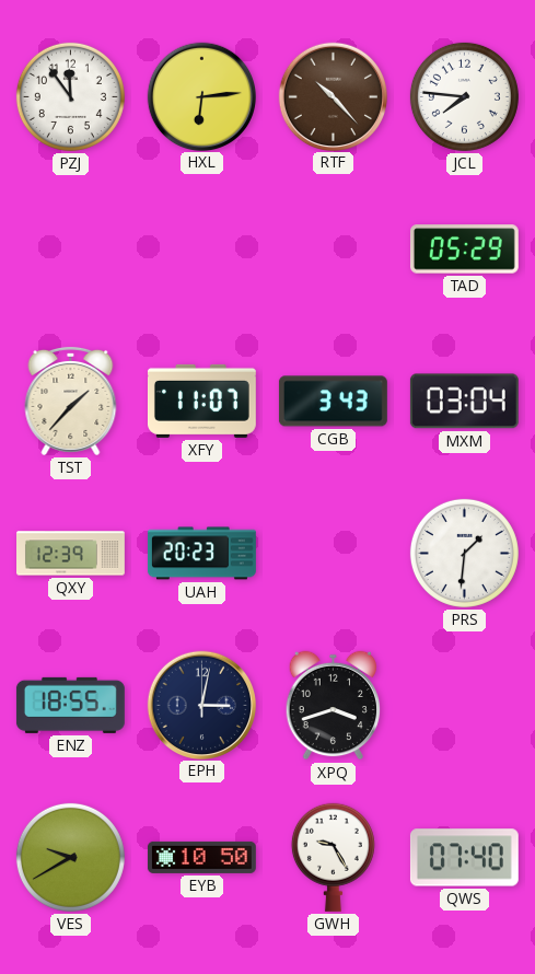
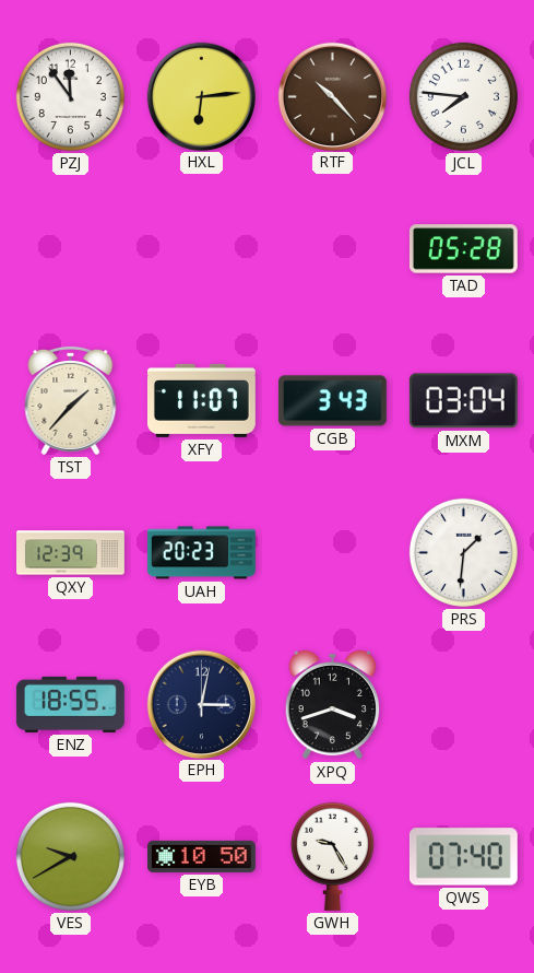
TAD: 05:29 -> 05:28 (463, 249)
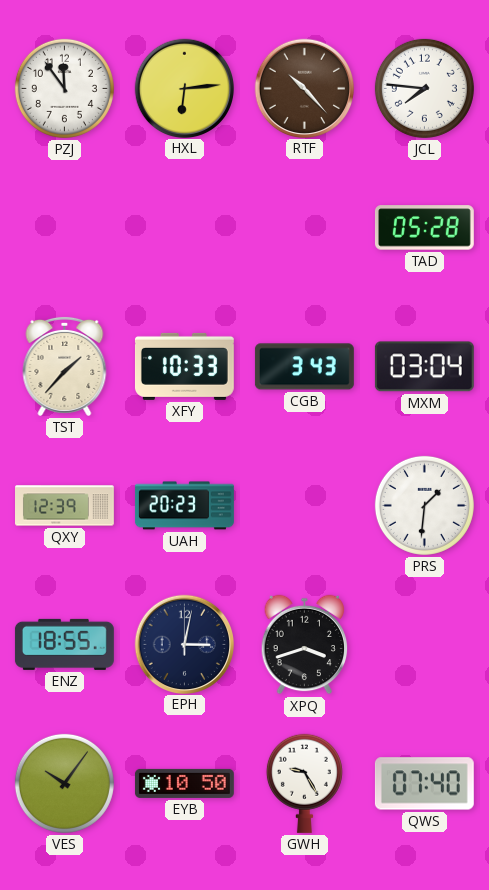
XFY: 11:07 -> 10:33 (184, 366)
VES: 9:40 -> 10:06 (64, 783)
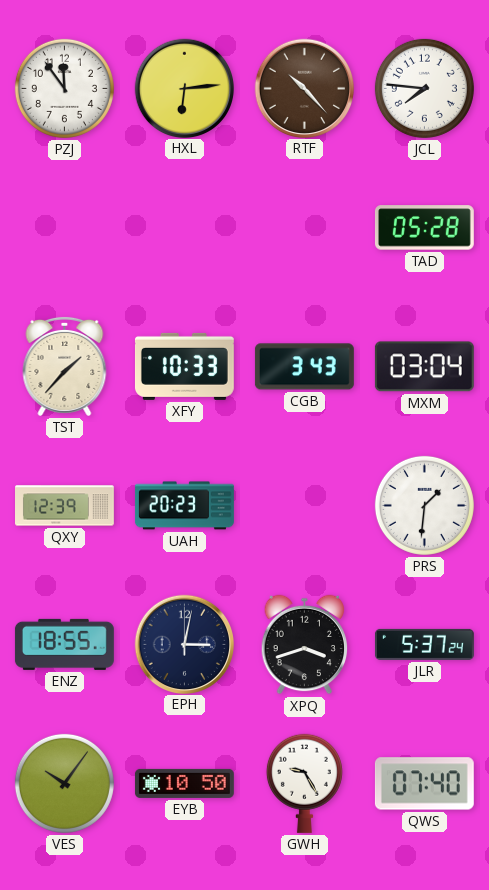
JLR: none -> 5:37 (424, 644)
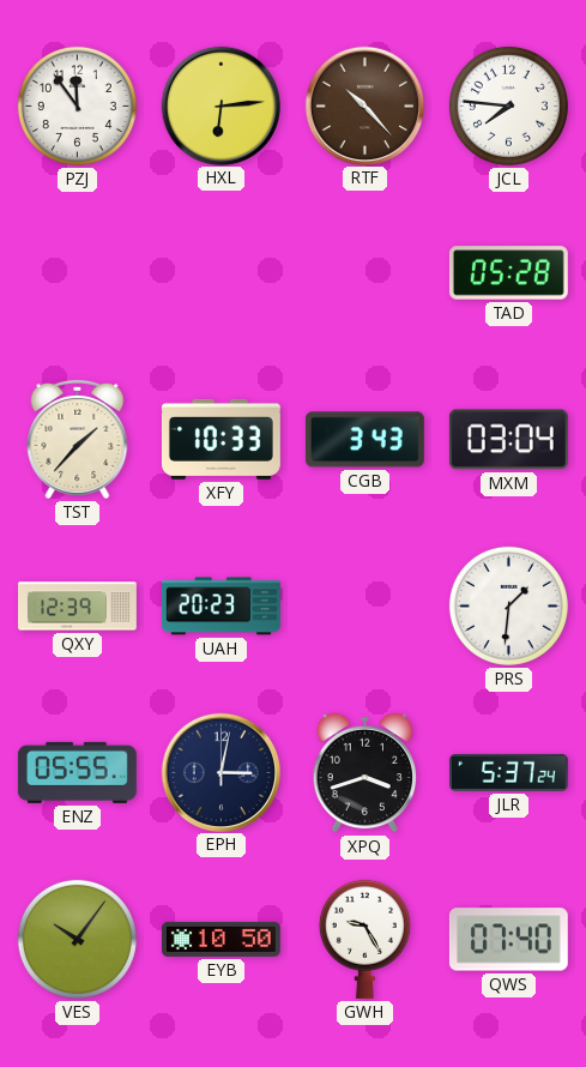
ENZ: 18:55 -> 05:55 (77, 772)
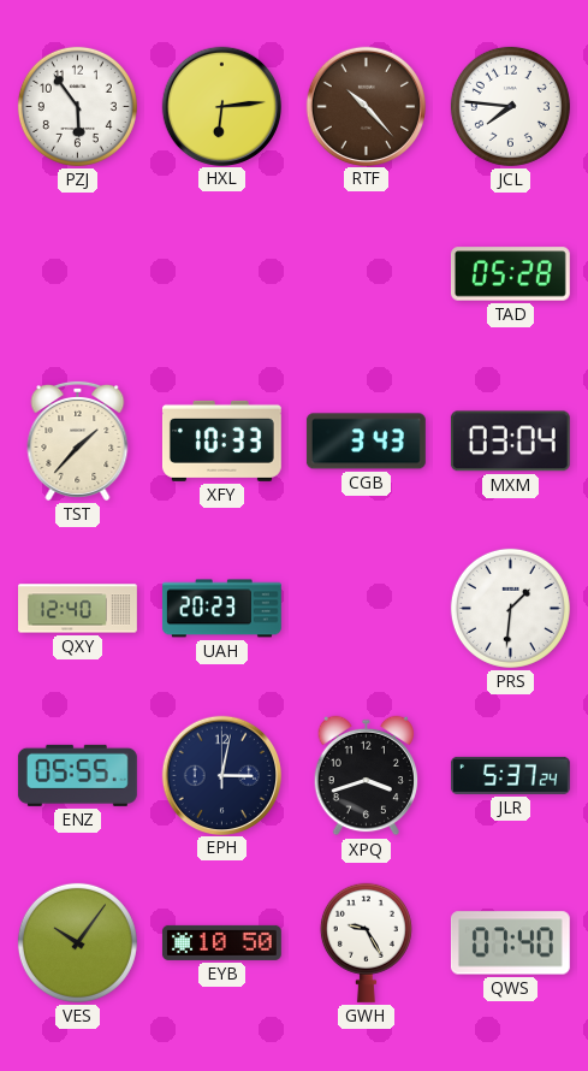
PZJ: 11:54 -> 5:54 (77, 106)
QXY: 12:39 -> 12:40 (78, 609)
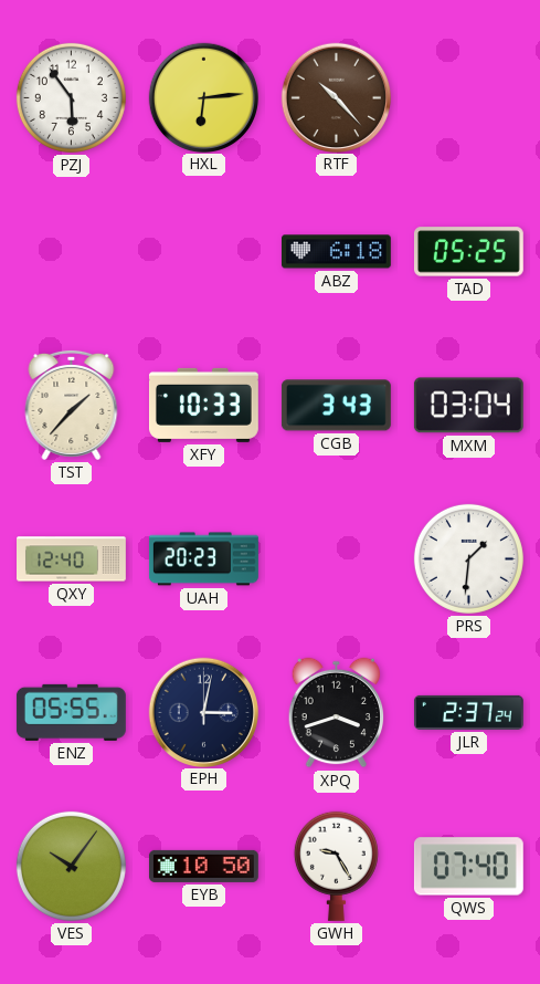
JCL: 7:46 -> none (510, 106)
ABZ: none -> 6:18 (336, 252)
TAD: 05:28 -> 05:25 (468, 252)
JLR: 5:37 -> 2:37 (468, 712)
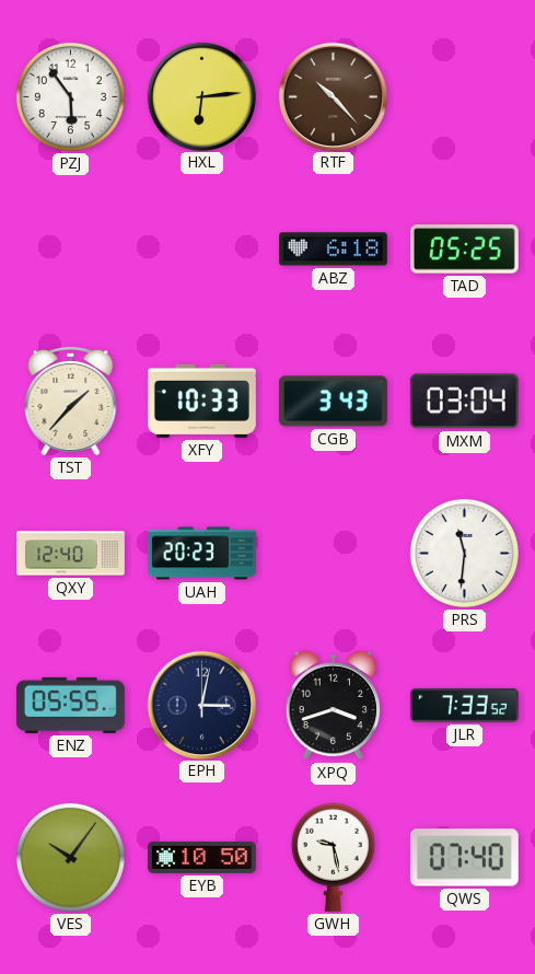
PRS: 1:31 -> 11:31 (464, 553)
JLR: 2:37 -> 7:33 (464, 705)
GWH: 9:25 -> 9:28 (333, 857)
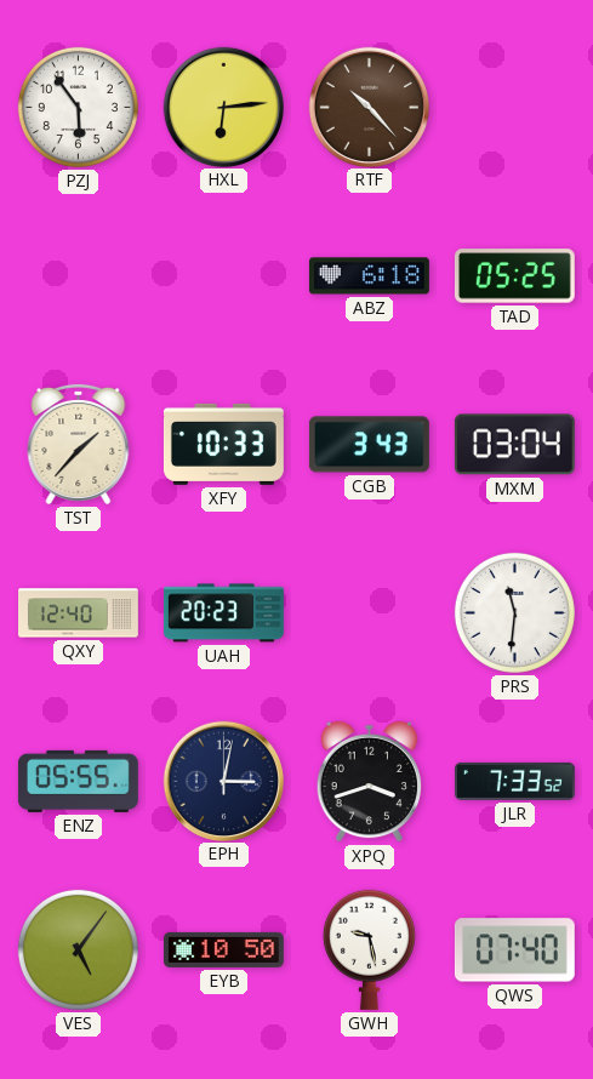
VES: 10:06 -> 5:06 (78, 949)
